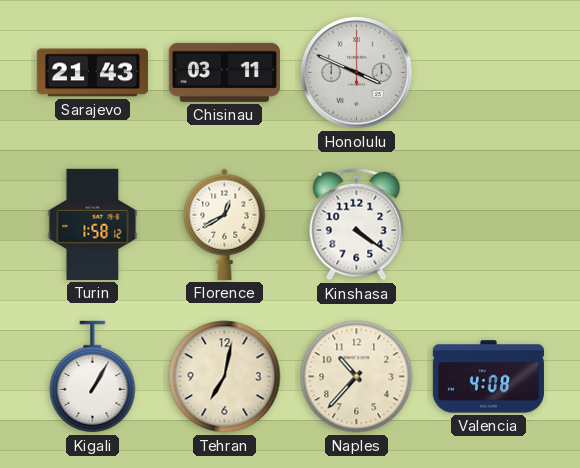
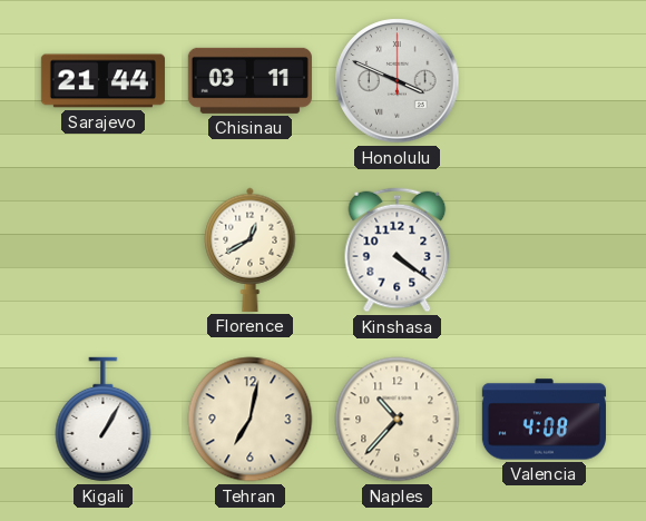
Sarajevo: 21:43 -> 21:44 (102, 81)
Turin: 1:58 -> none (93, 224)
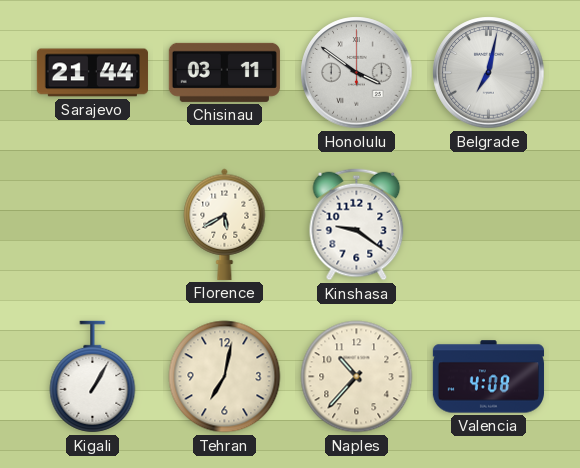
Honolulu: 3:49 -> 3:51 (357, 73)
Belgrade: none -> 7:02 (489, 73)
Florence: 12:40 -> 5:40 (225, 224)
Kinshasa: 4:21 -> 9:21 (357, 225)
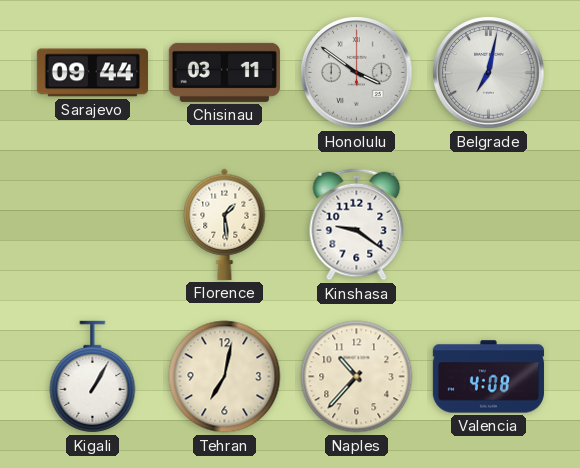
Sarajevo: 21:44 -> 09:44 (92, 73)
Florence: 5:40 -> 1:29 (225, 224)
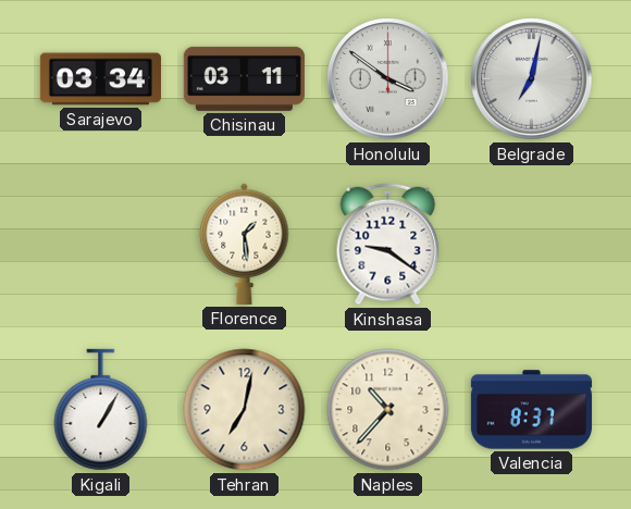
Sarajevo: 09:44 -> 03:34 (100, 79)
Valencia: 4:08 -> 8:37 (531, 410)
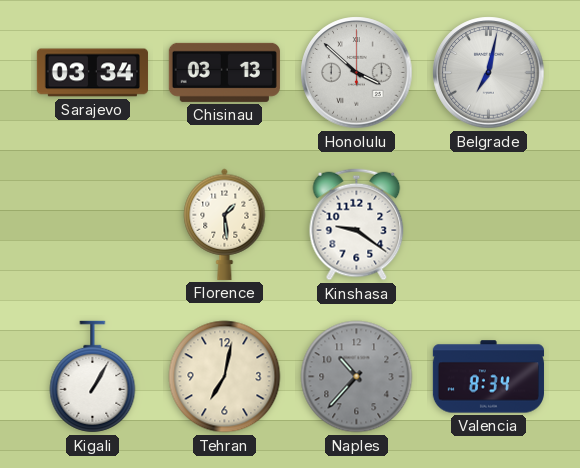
Chisinau: 03:11 -> 03:13 (224, 72)
Honolulu: 3:51 -> 3:52 (357, 73)
Naples dial: cream -> grey (357, 377)
Valencia: 8:37 -> 8:34 (488, 377)
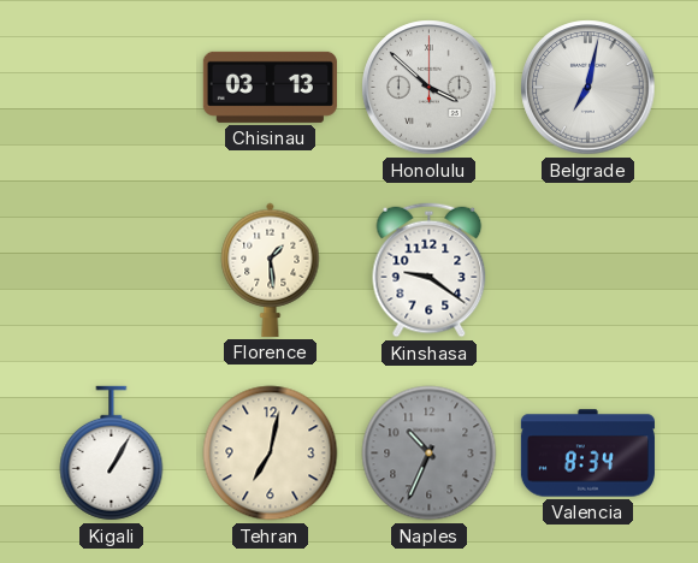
Sarajevo: 03:34 -> none (92, 73)
Naples: 10:37 -> 10:34 (430, 454)
